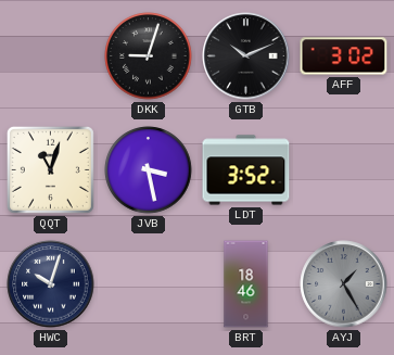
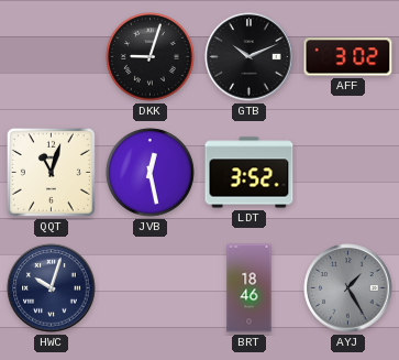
JVB: 3:28 -> 12:28 (151, 173)
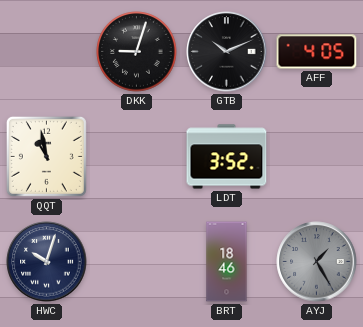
AFF: 3:02 -> 4:05 (317, 52)
QQT: 11:03 -> 10:58 (46, 156)
JVB: 12:28 -> none (151, 173)
